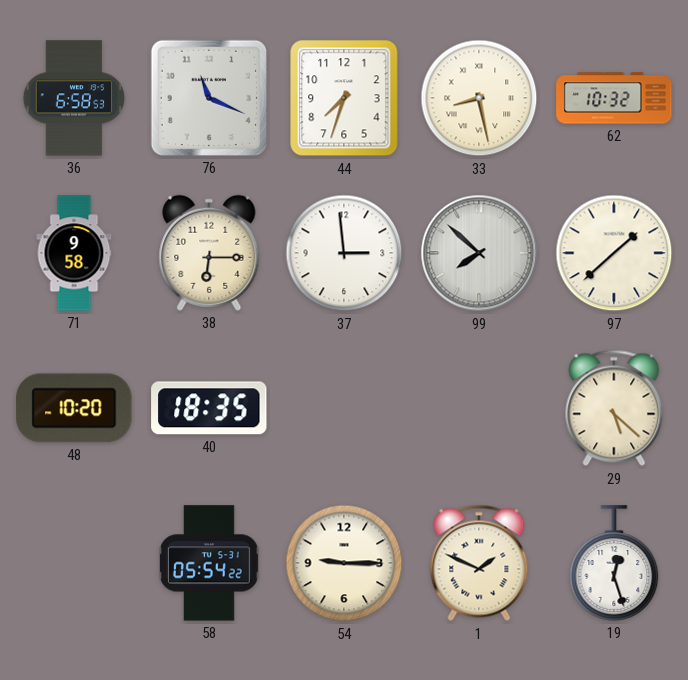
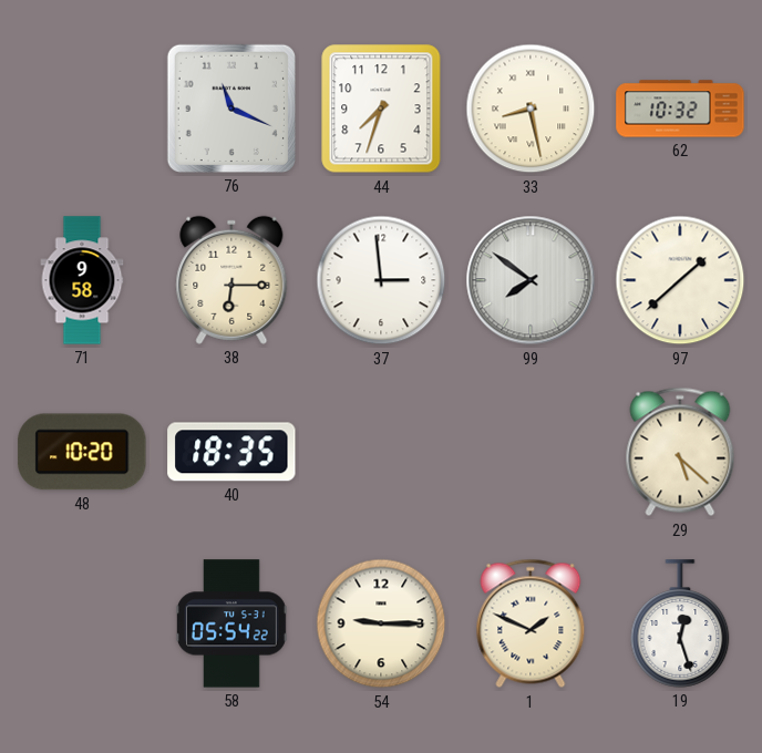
36: 6:58 -> none (74, 98)
99: 7:52 -> 7:51 (531, 280)
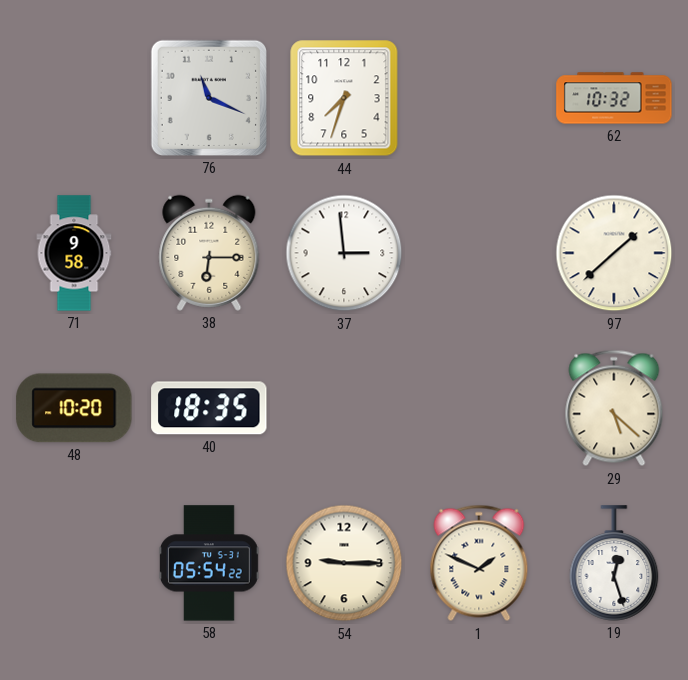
33: 8:28 -> none (531, 109)
99: 7:51 -> none (531, 280)
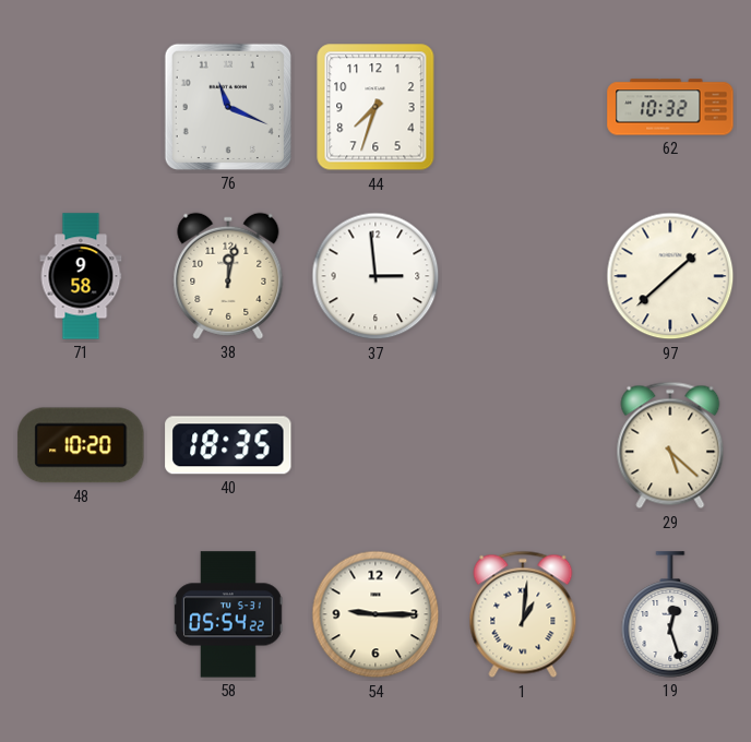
38: 6:15 -> 12:02 (228, 276)
1: 1:49 -> 1:01 (523, 614)
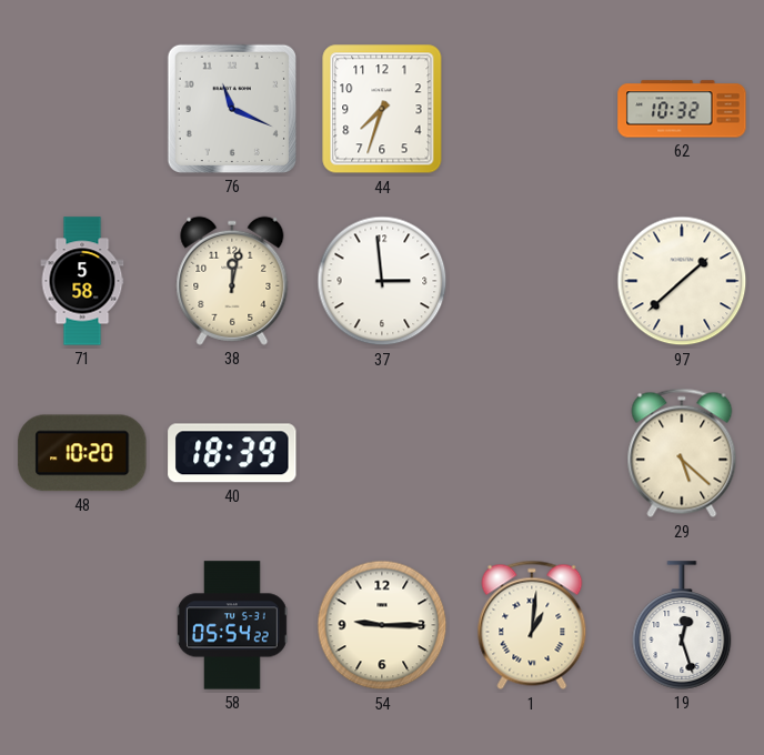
71: 9:58 -> 5:58 (82, 281)
40: 18:35 -> 18:39 (232, 453)
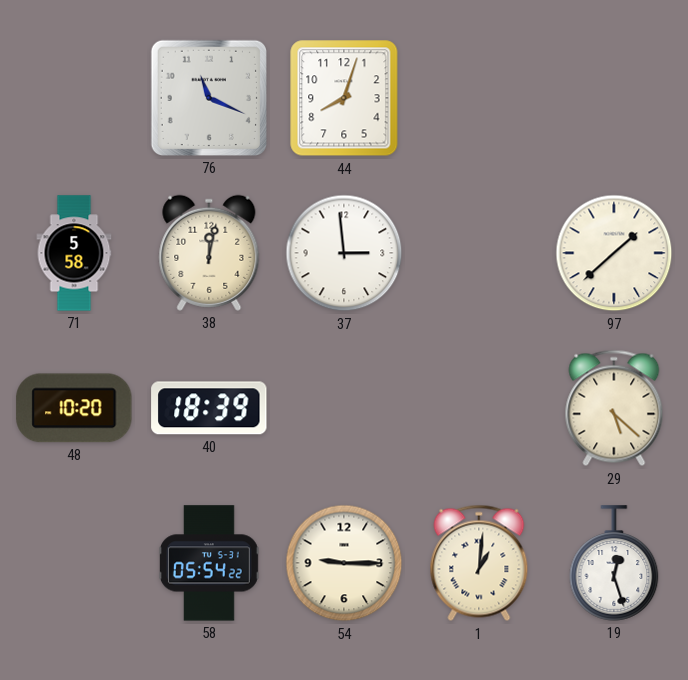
44: 7:33 -> 8:03 (344, 98)
62: 10:32 -> none (682, 109)
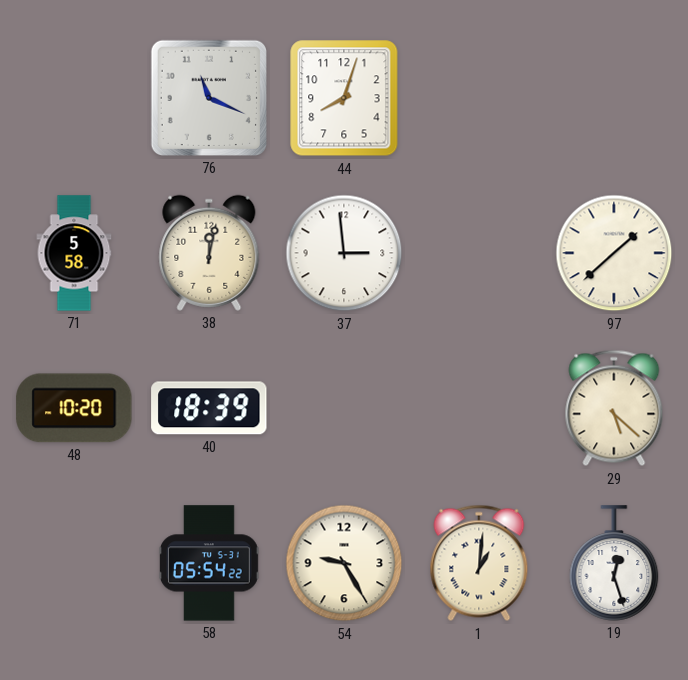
54: 9:15 -> 9:25 (344, 563)
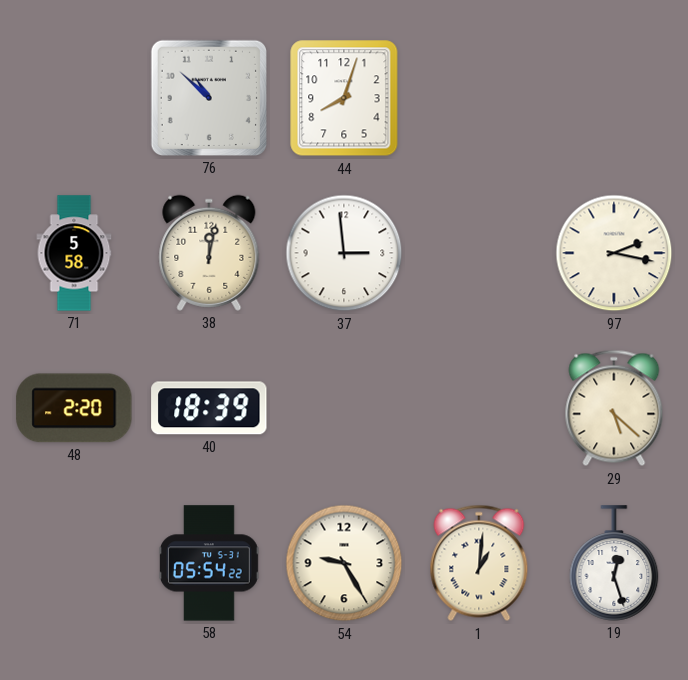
76: 11:19 -> 10:52 (209, 98)
97: 1:38 -> 2:17 (614, 253)
48: 10:20 -> 2:20 (74, 408)
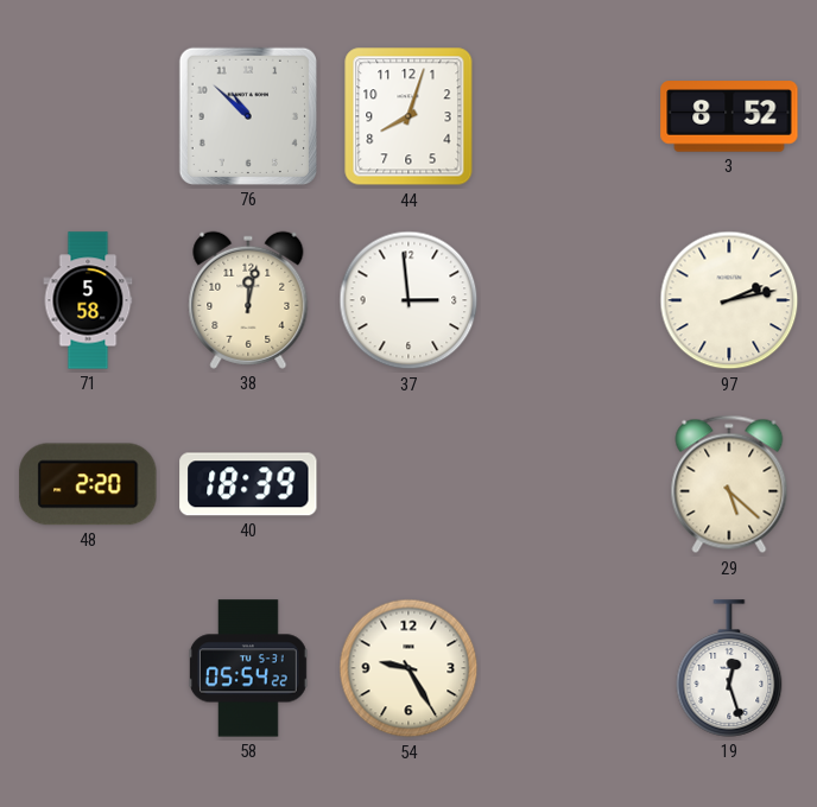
3: none -> 8:52 (729, 116)
97: 2:17 -> 2:13 (729, 300)
1: 1:01 -> none (479, 563)
